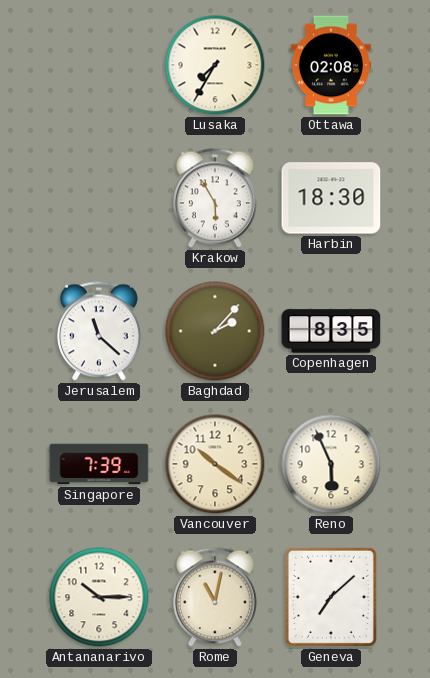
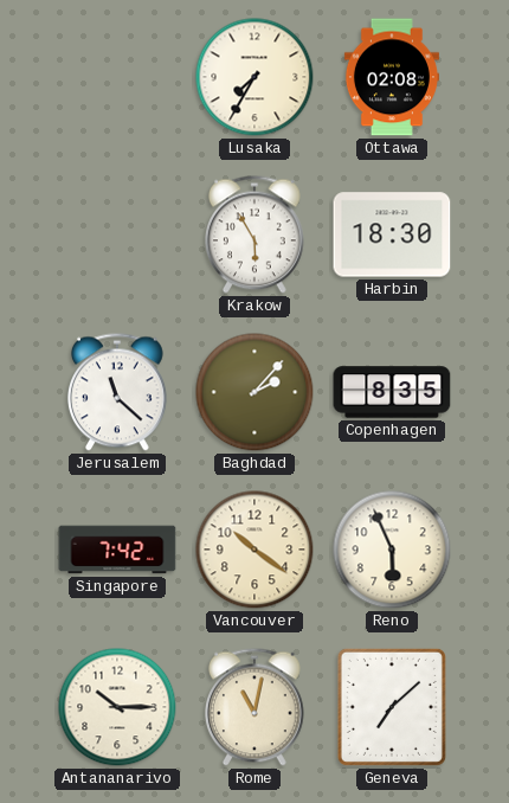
Singapore: 7:39 -> 7:42 (117, 550)
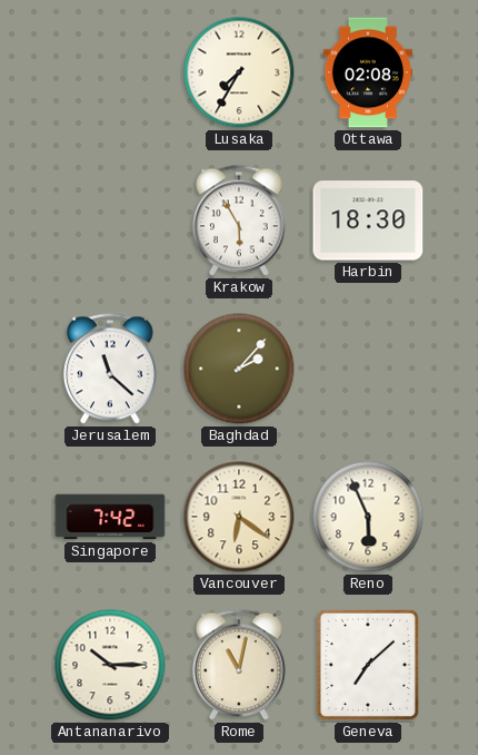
Copenhagen: 8:35 -> none (392, 392)
Vancouver: 10:21 -> 6:21 (239, 517)
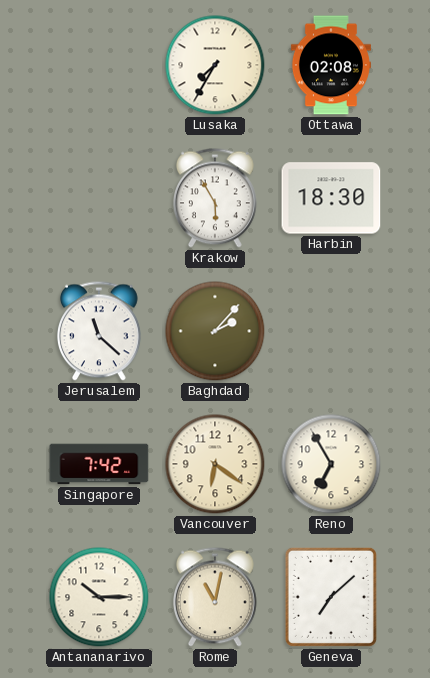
Reno: 5:56 -> 6:55 (331, 464)
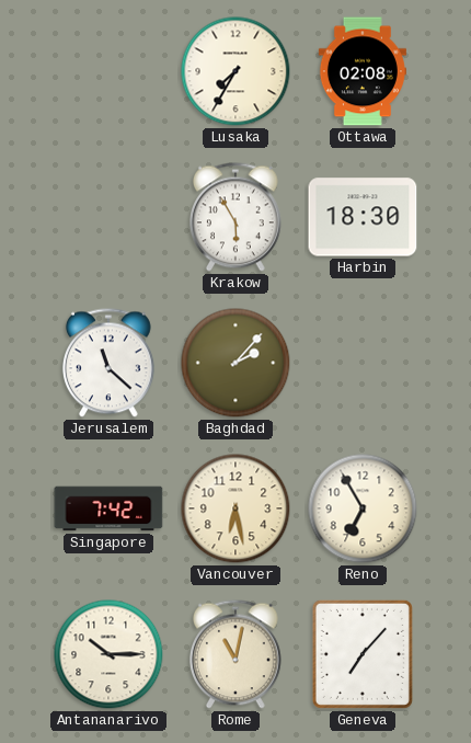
Vancouver: 6:21 -> 6:28 (235, 508)
Geneva: 7:08 -> 7:07 (363, 654)
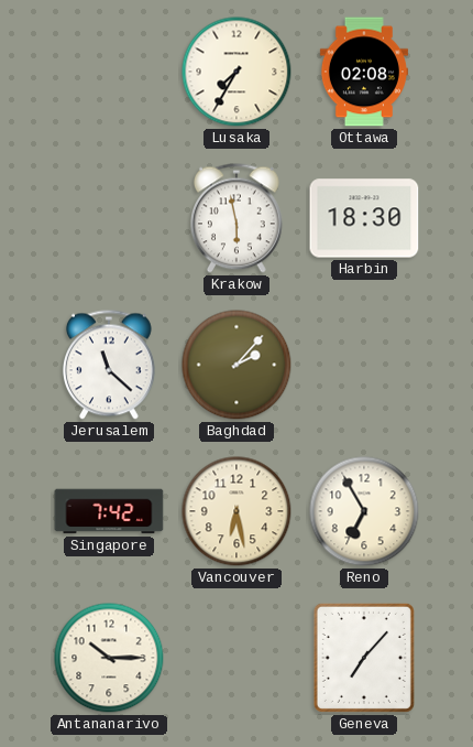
Krakow: 5:55 -> 5:58 (237, 218)
Rome: 11:02 -> none (235, 654)
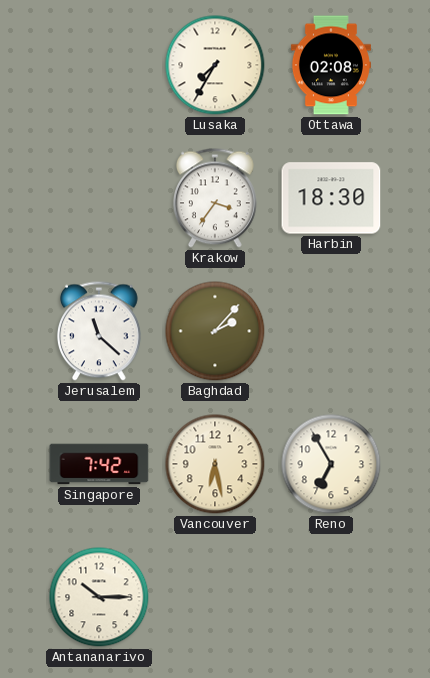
Krakow: 5:58 -> 3:36 (215, 198)
Geneva: 7:07 -> none (364, 658)
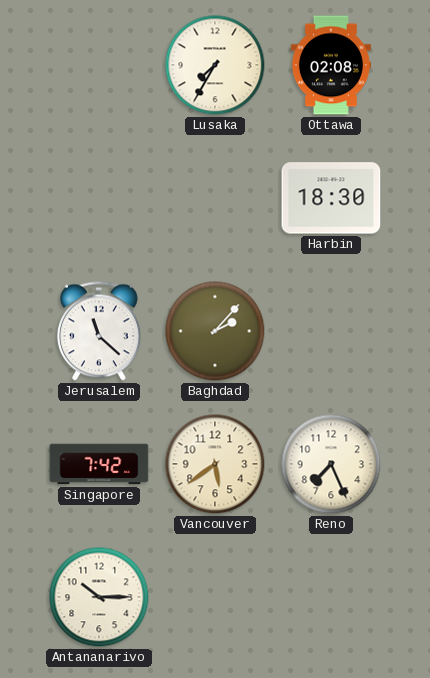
Krakow: 3:36 -> none (215, 198)
Vancouver: 6:28 -> 5:39 (215, 464)
Reno: 6:55 -> 7:26 (331, 464)
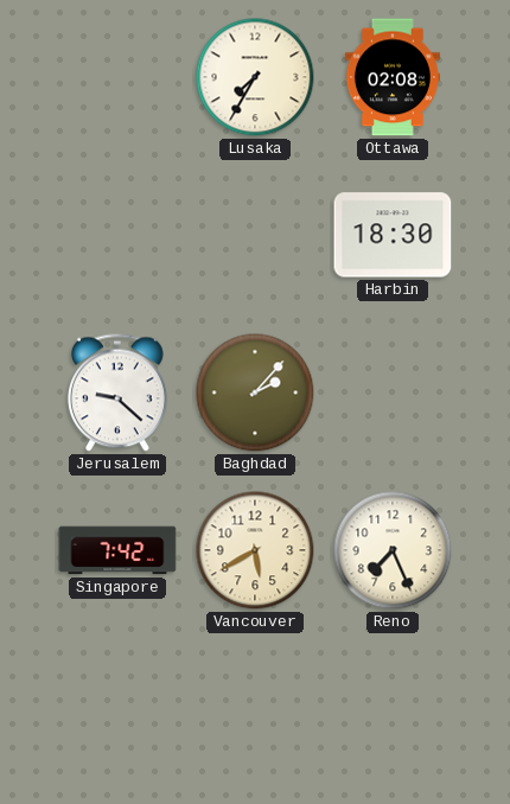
Jerusalem: 11:22 -> 9:22 (117, 393)
Vancouver: 5:39 -> 5:40 (255, 550)
Antananarivo: 10:15 -> none (99, 597)
